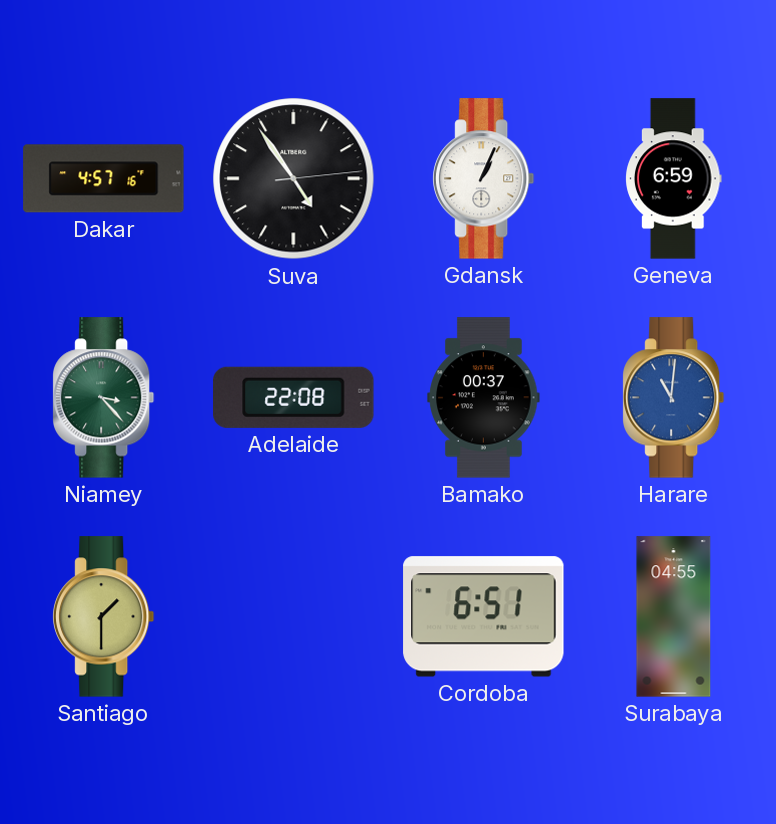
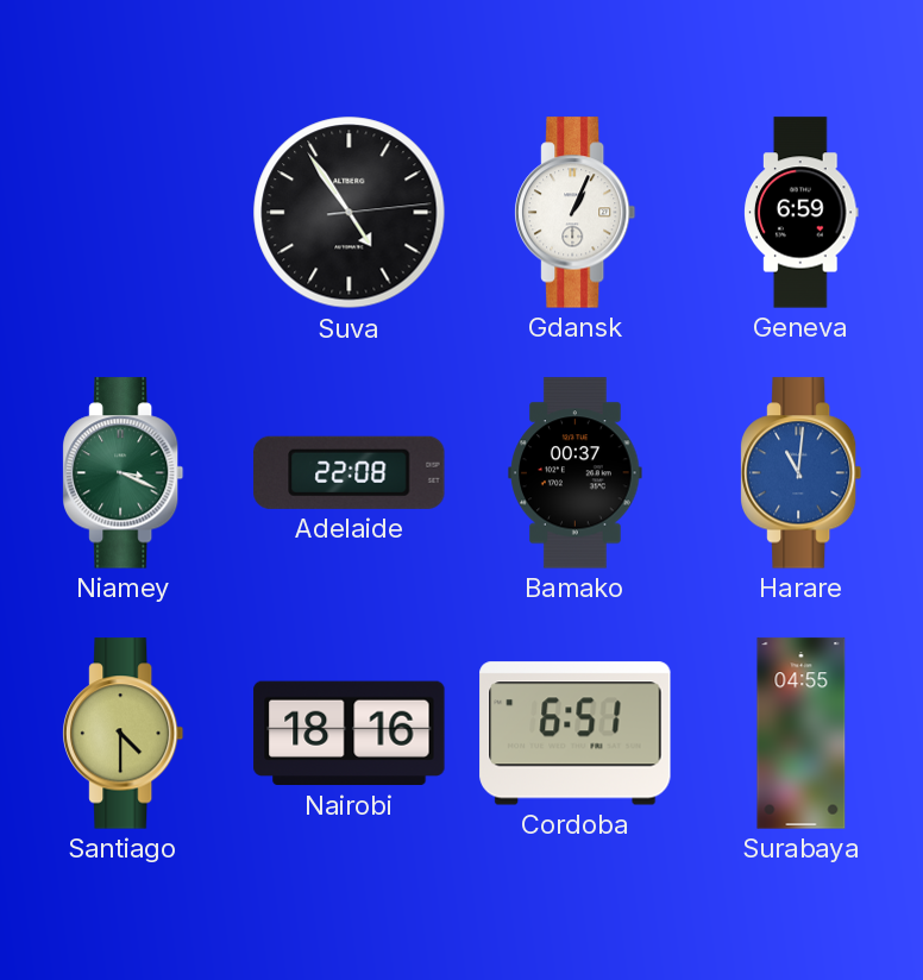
Dakar: 4:57 -> none (104, 179)
Niamey: 3:23 -> 3:19 (124, 473)
Santiago: 1:30 -> 4:30 (124, 734)
Nairobi: none -> 18:16 (350, 734)
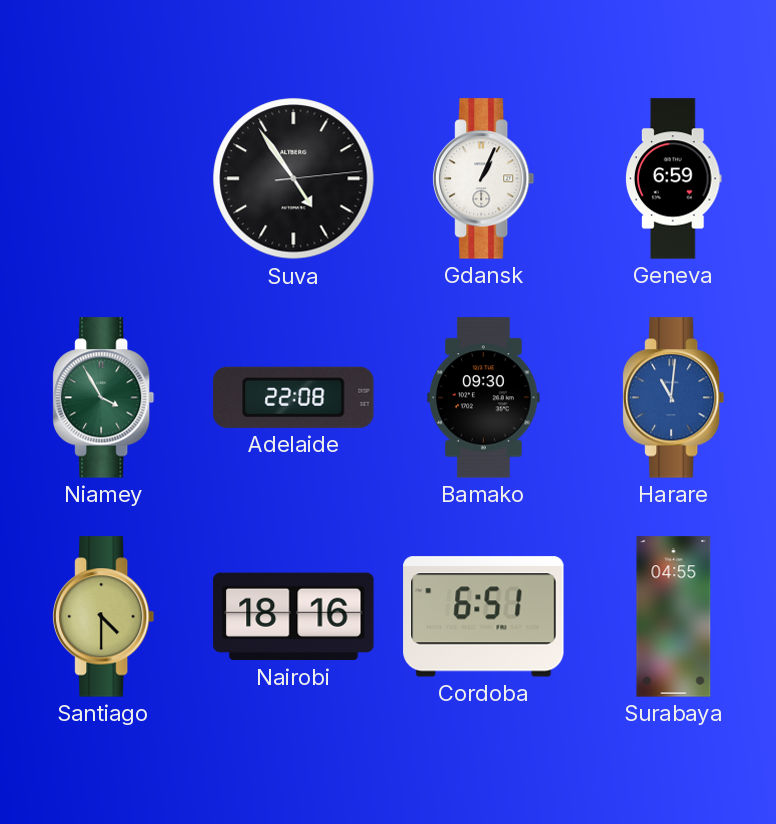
Niamey: 3:19 -> 3:55 (104, 398)
Bamako: 00:37 -> 09:30 (484, 398)
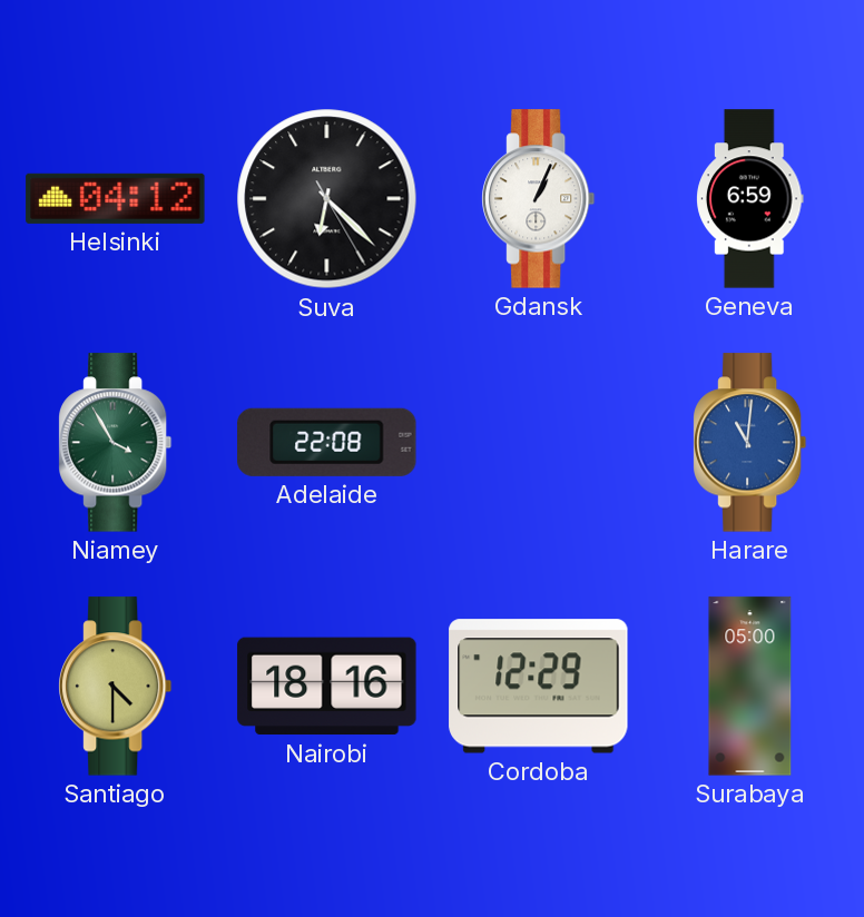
Helsinki: none -> 04:12 (116, 198)
Suva: 4:54 -> 6:22 (327, 199)
Bamako: 09:30 -> none (484, 398)
Cordoba: 6:51 -> 12:29 (539, 687)
Surabaya: 04:55 -> 05:00 (750, 687)
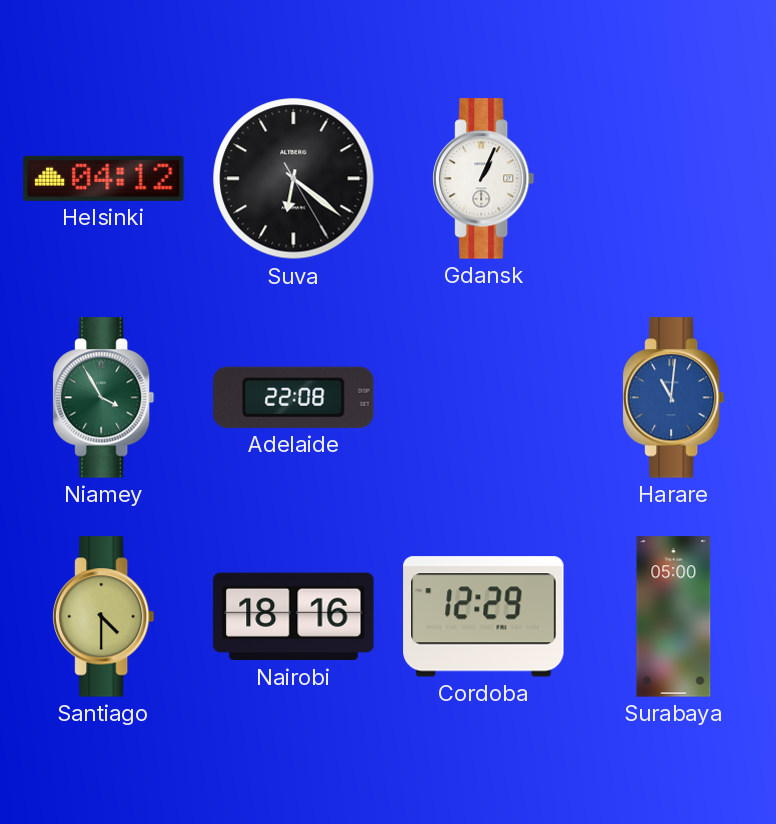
Suva: 6:22 -> 6:21 (294, 179)
Geneva: 6:59 -> none (750, 199)
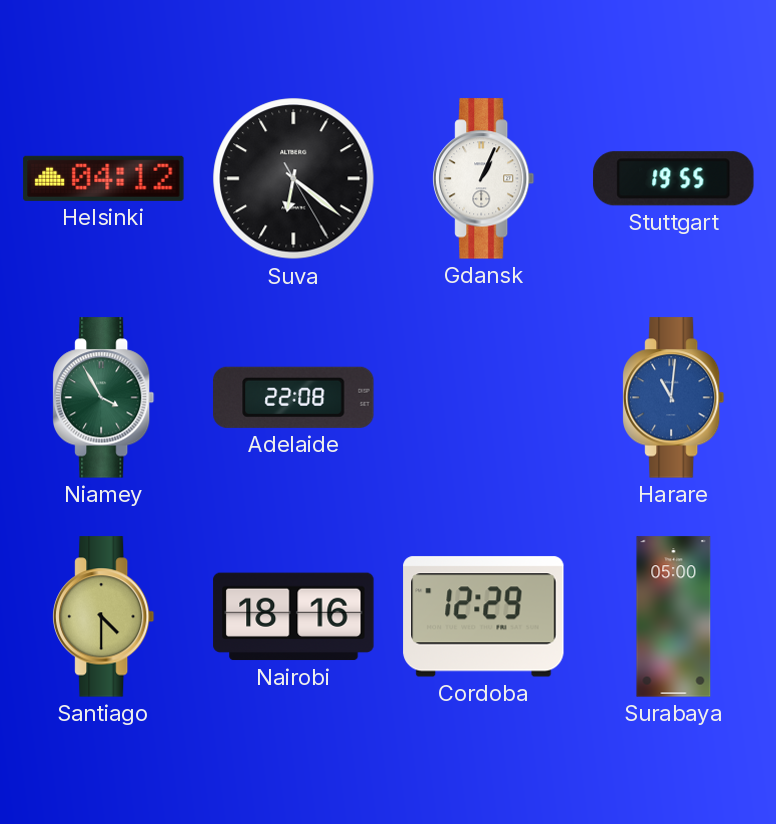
Stuttgart: none -> 19:55 (674, 179)
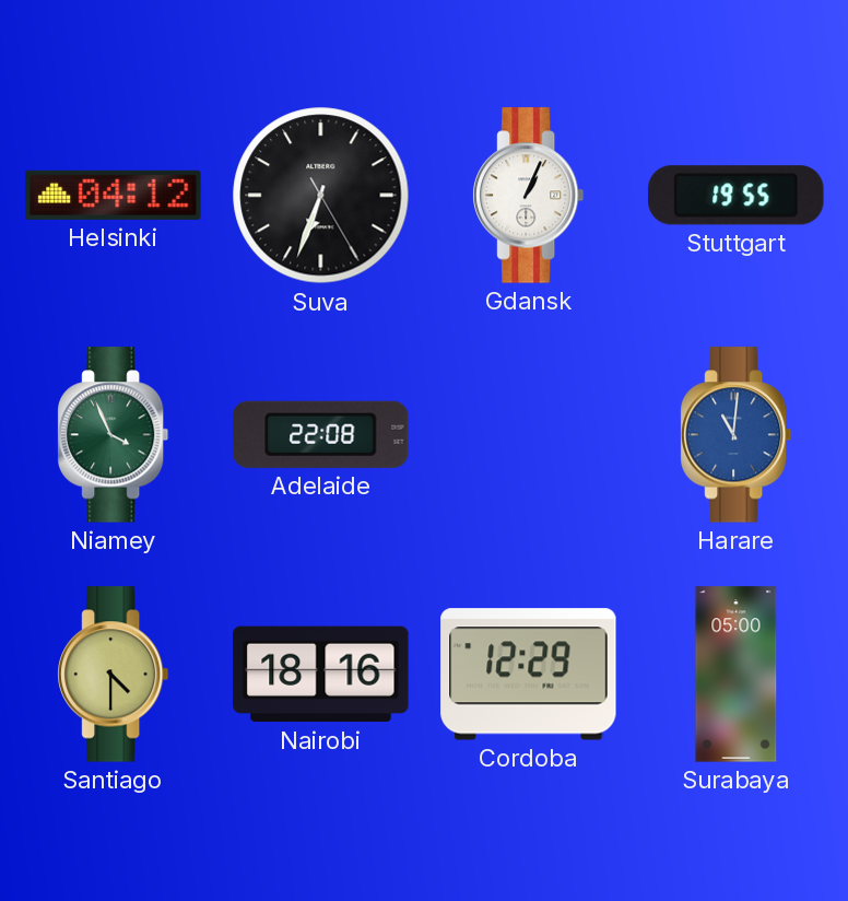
Suva: 6:21 -> 6:33 (321, 196)
Niamey: 3:55 -> 3:56 (114, 435)
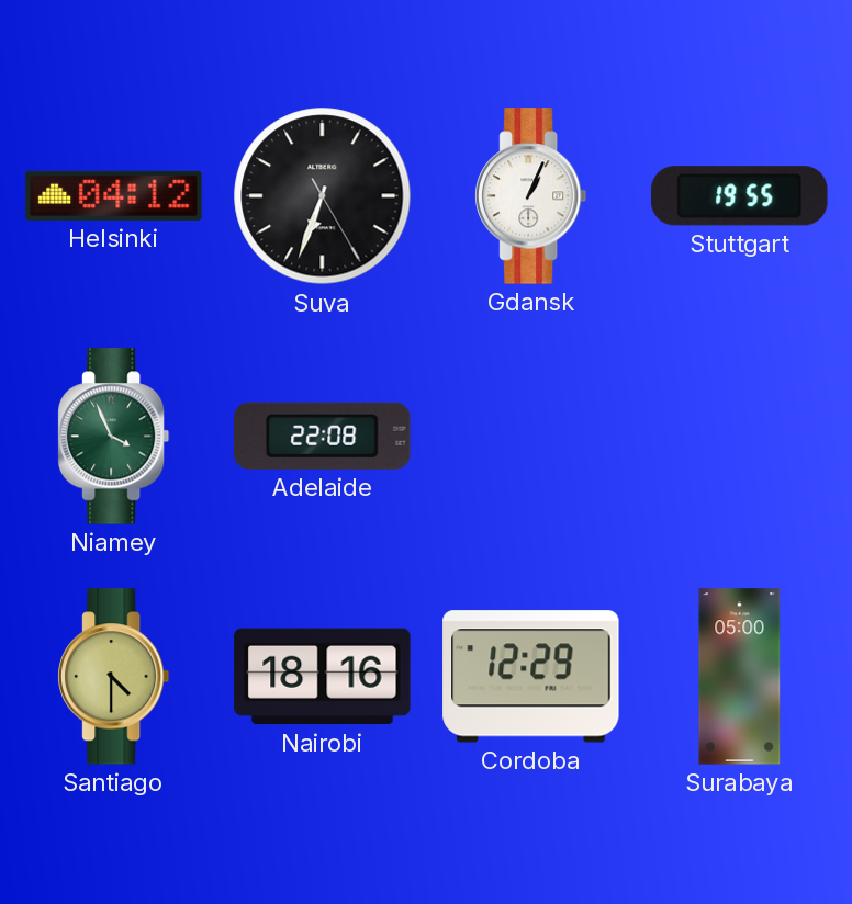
Harare: 11:01 -> none (737, 435)
